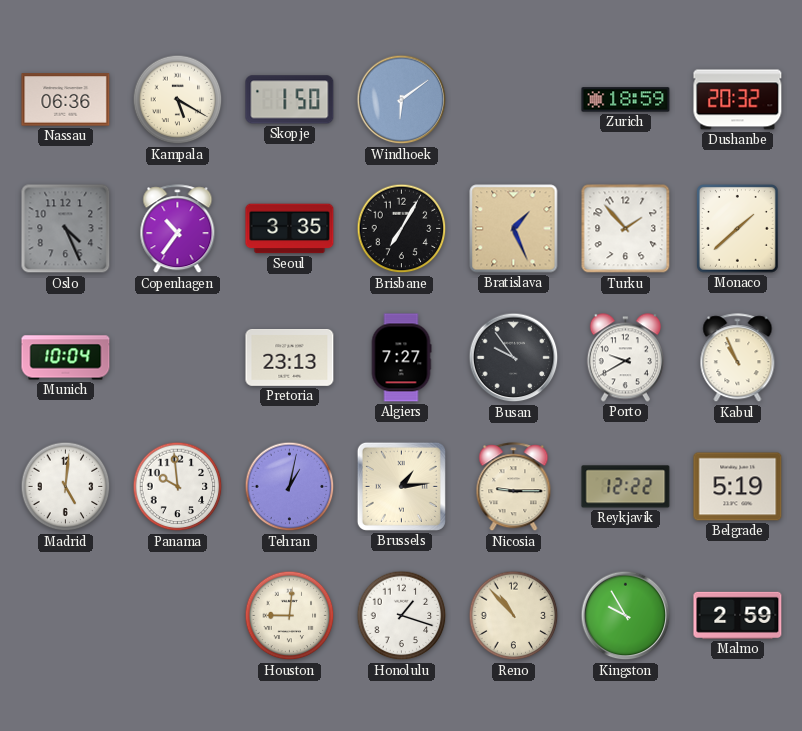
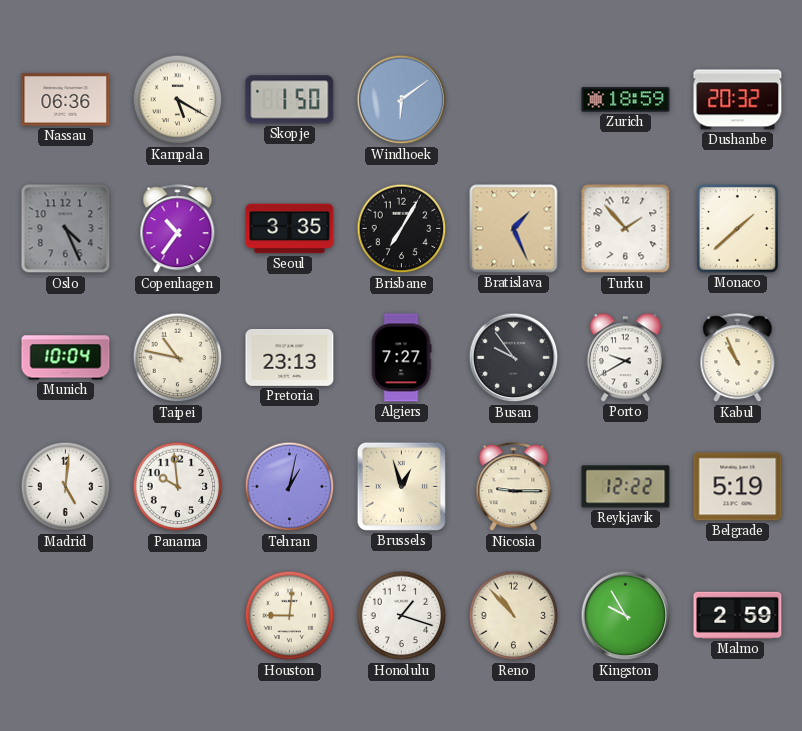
Taipei: none -> 10:47 (178, 358)
Brussels: 1:14 -> 12:57 (401, 486)
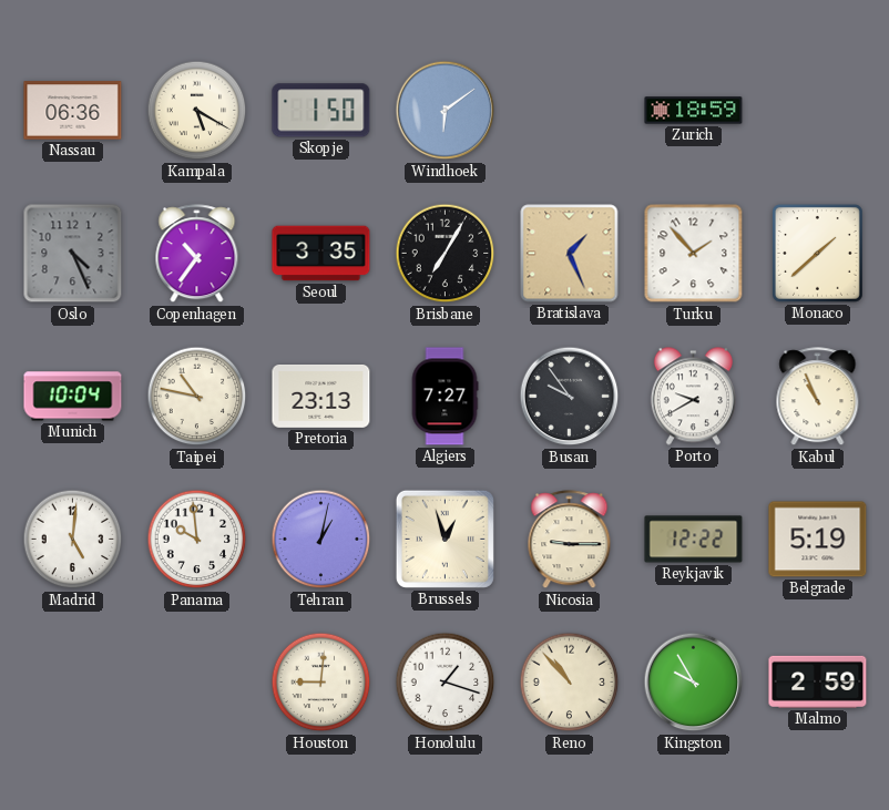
Dushanbe: 20:32 -> none (738, 100)
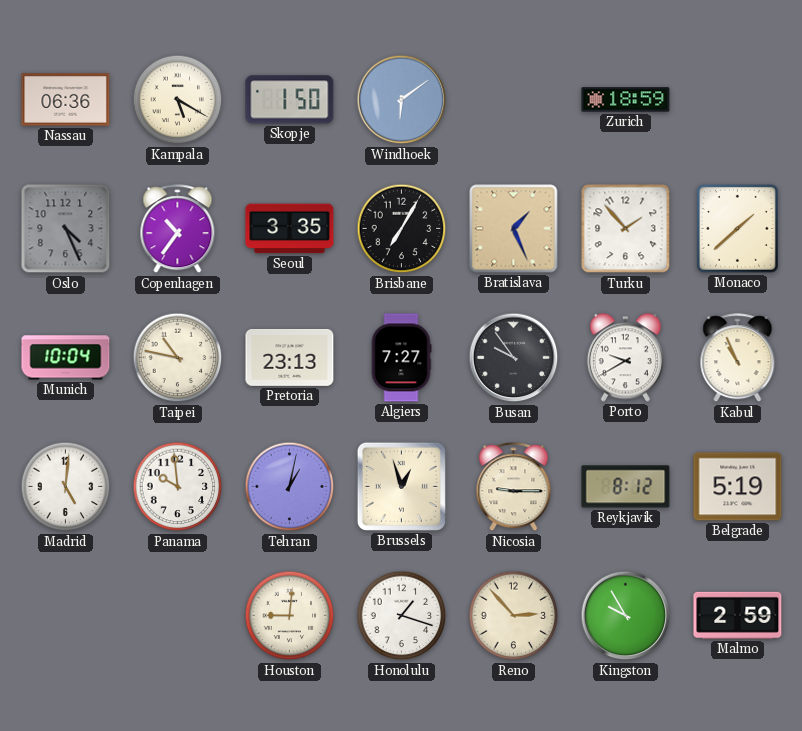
Reykjavik: 12:22 -> 8:12 (626, 487)
Reno: 10:53 -> 2:53 (514, 616)
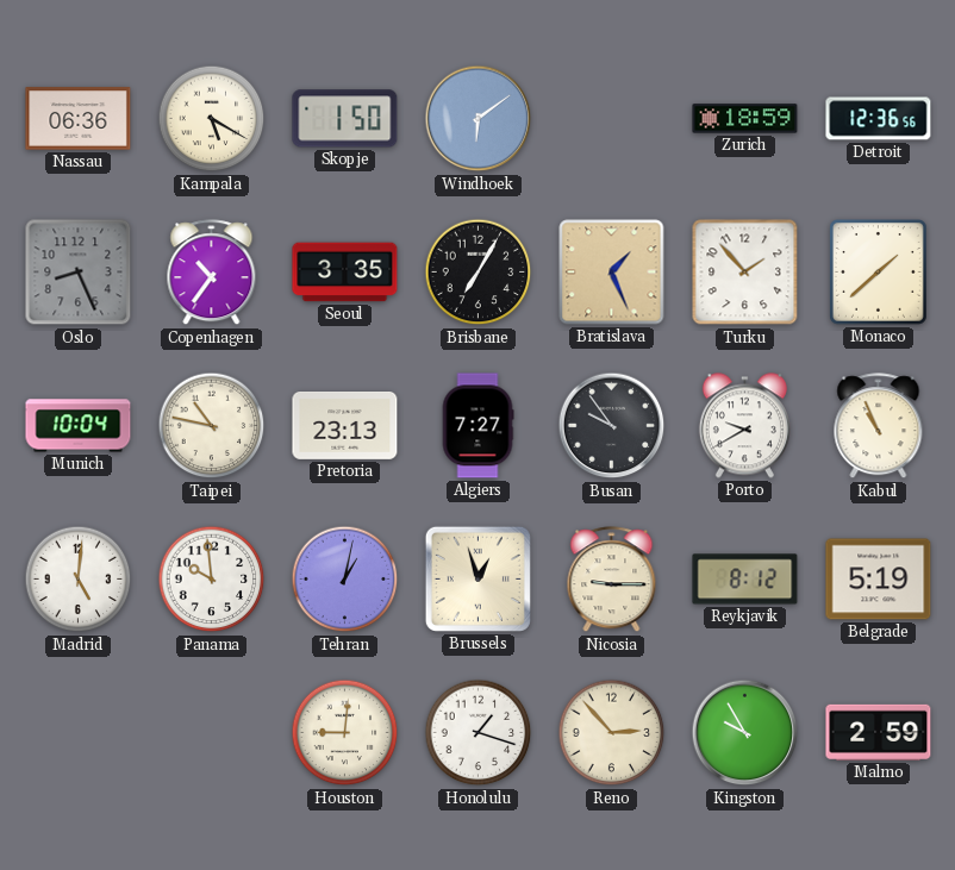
Detroit: none -> 12:36 (879, 119)
Oslo: 4:26 -> 8:26 (79, 273)
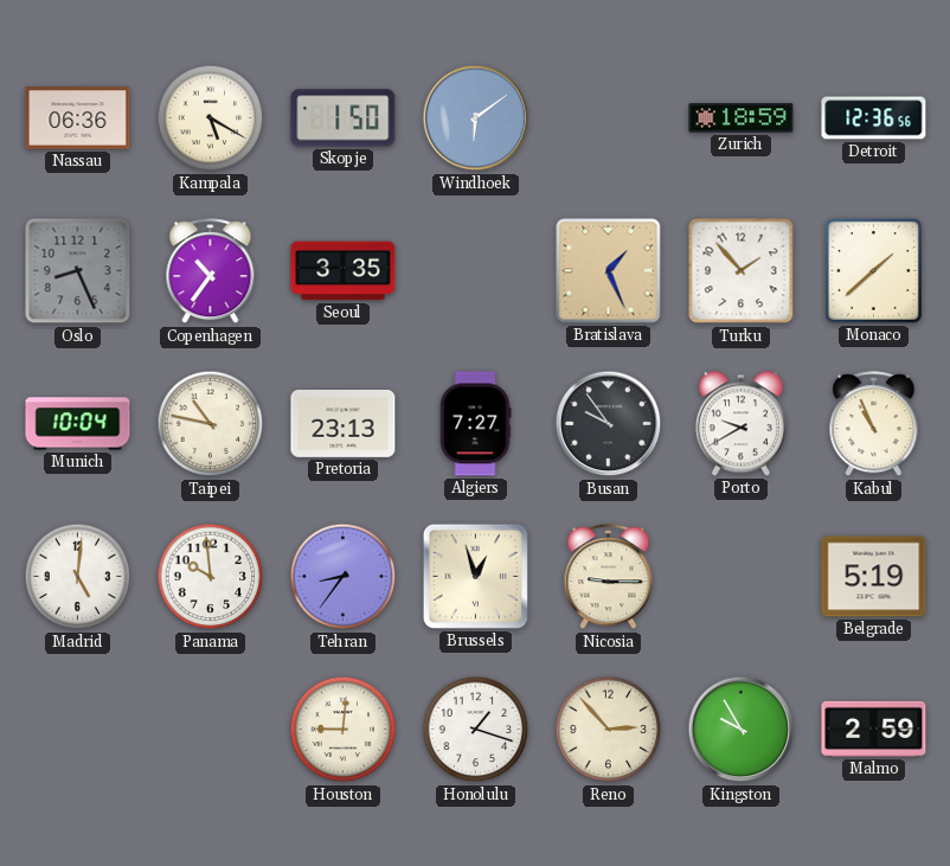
Brisbane: 7:05 -> none (479, 273)
Tehran: 1:02 -> 8:36 (344, 577)
Reykjavik: 8:12 -> none (745, 580)
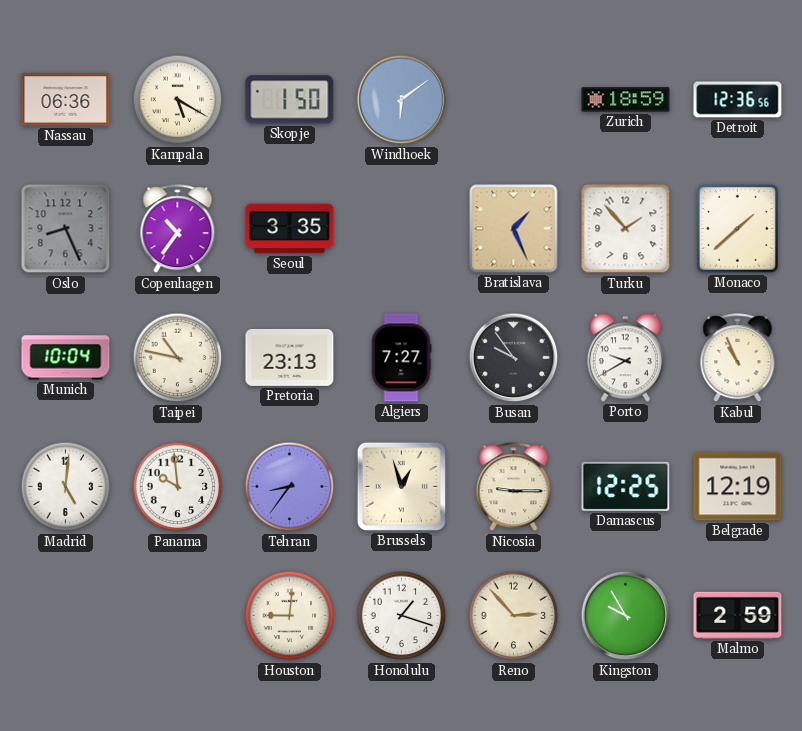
Damascus: none -> 12:25 (626, 486)
Belgrade: 5:19 -> 12:19 (738, 487)
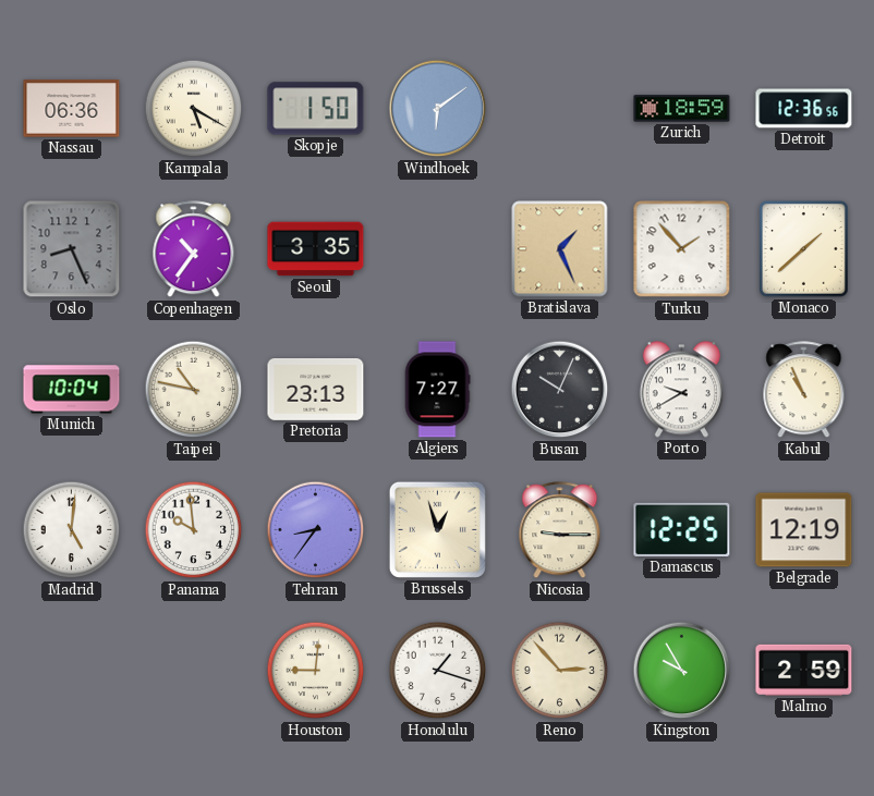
Busan: 9:54 -> 10:04 (560, 390)
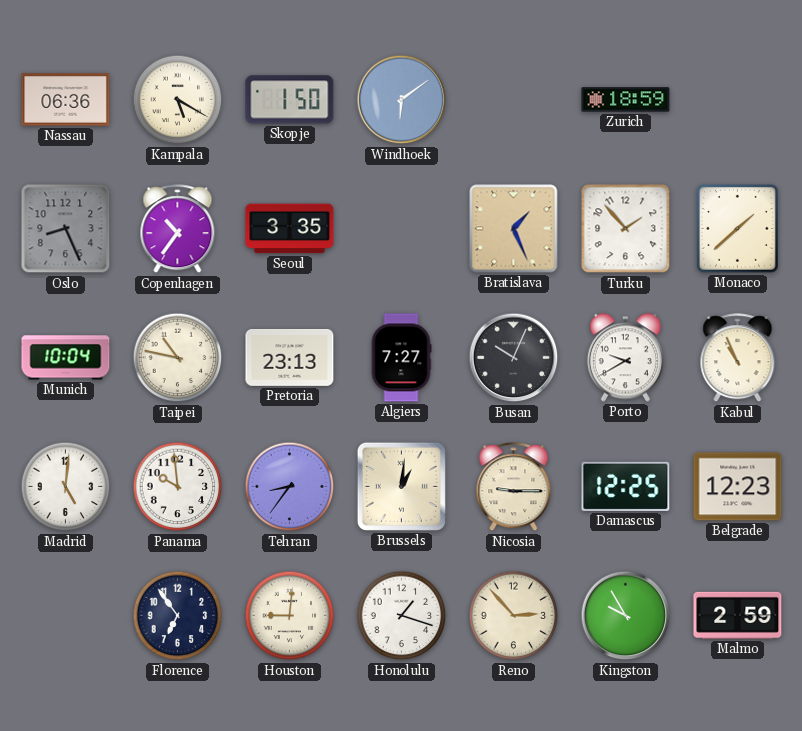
Detroit: 12:36 -> none (804, 109)
Brussels: 12:57 -> 1:01 (401, 486)
Belgrade: 12:19 -> 12:23 (738, 487)
Florence: none -> 6:54 (178, 616)
